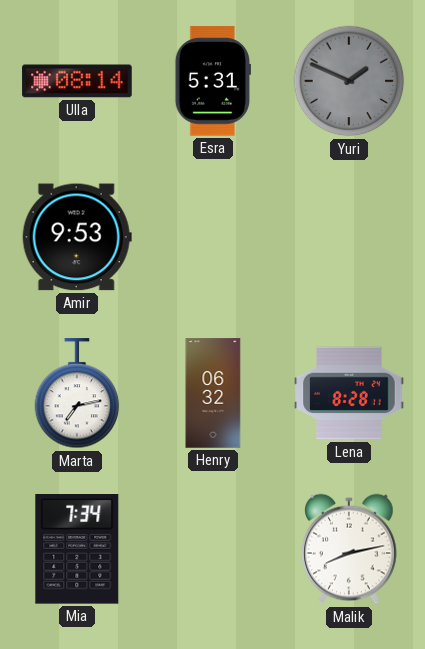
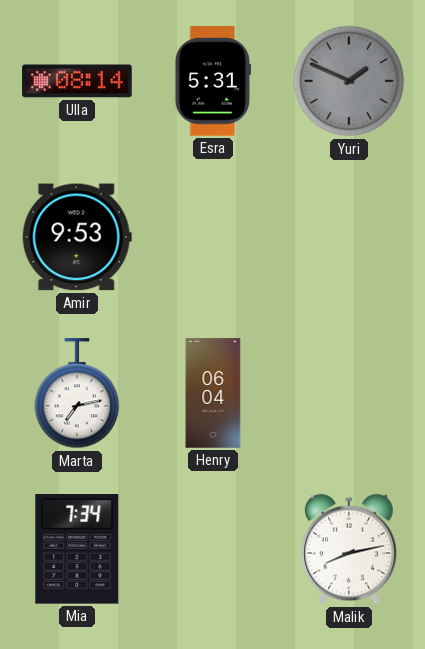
Henry: 06:32 -> 06:04 (213, 393)
Lena: 8:28 -> none (349, 393)
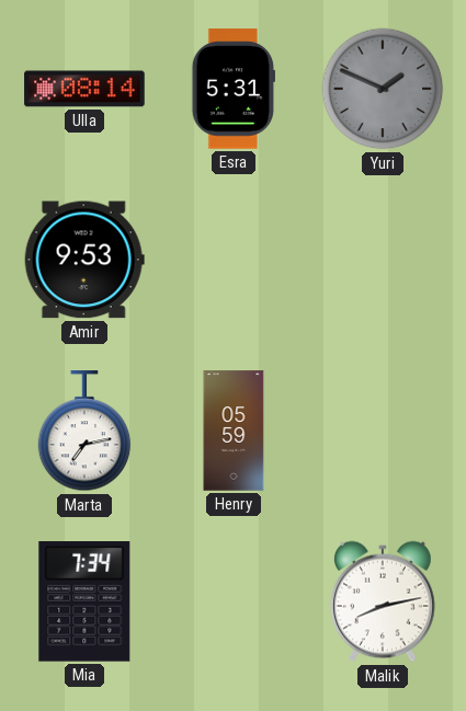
Henry: 06:04 -> 05:59 (234, 431)
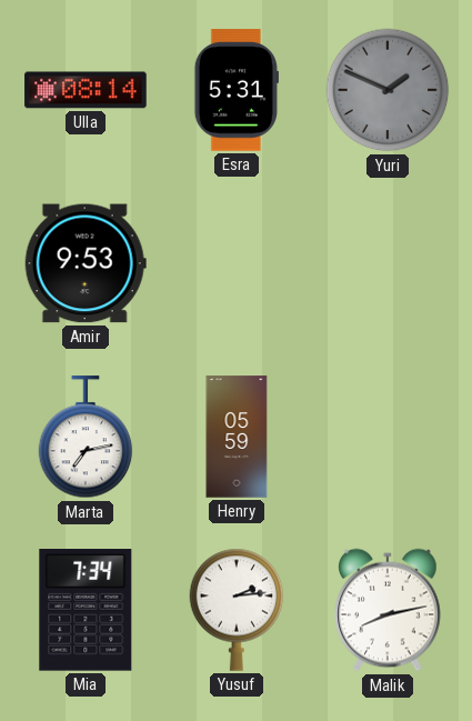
Yusuf: none -> 2:14 (237, 610)
